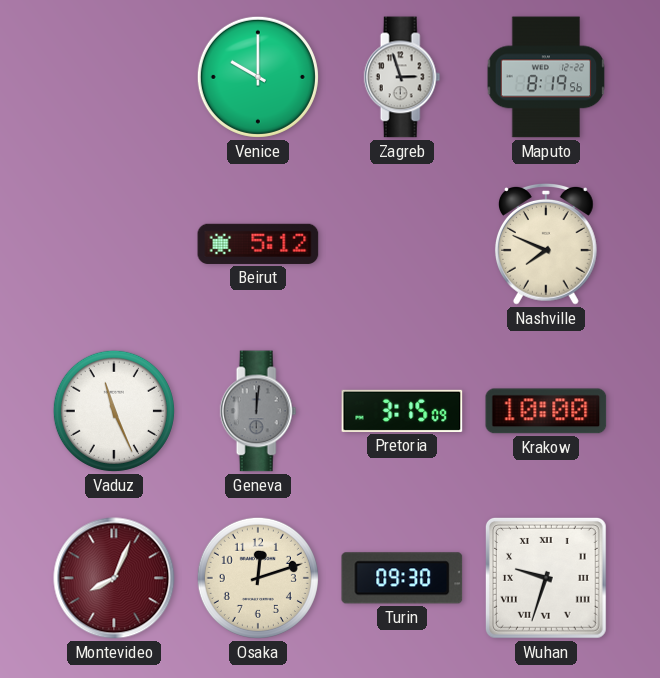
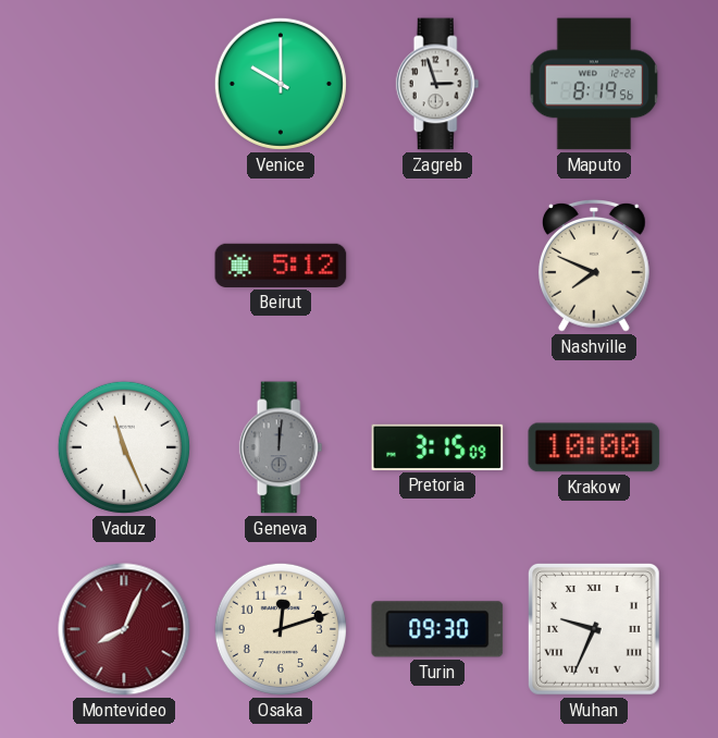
Wuhan: 9:33 -> 9:34 (594, 629)
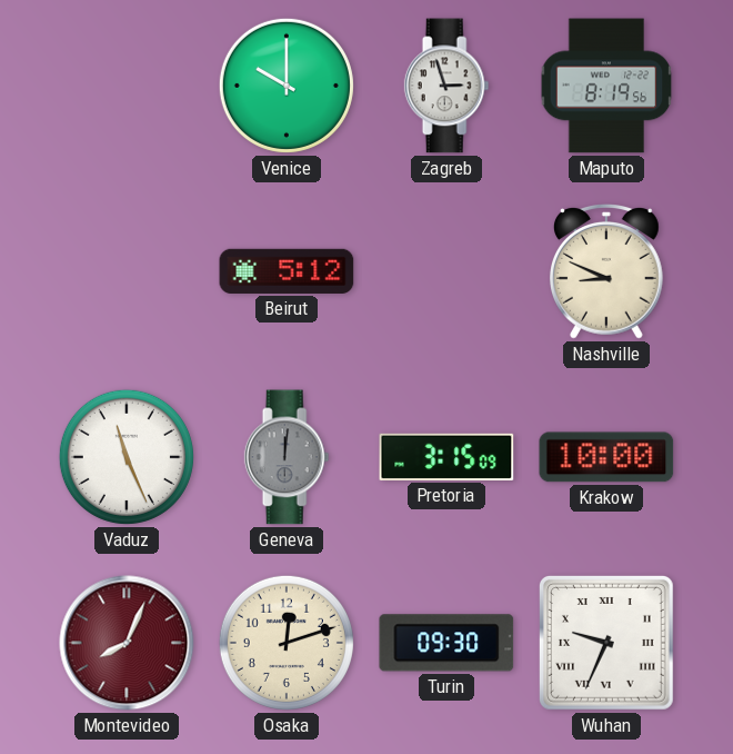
Nashville: 7:49 -> 8:49 (606, 272)
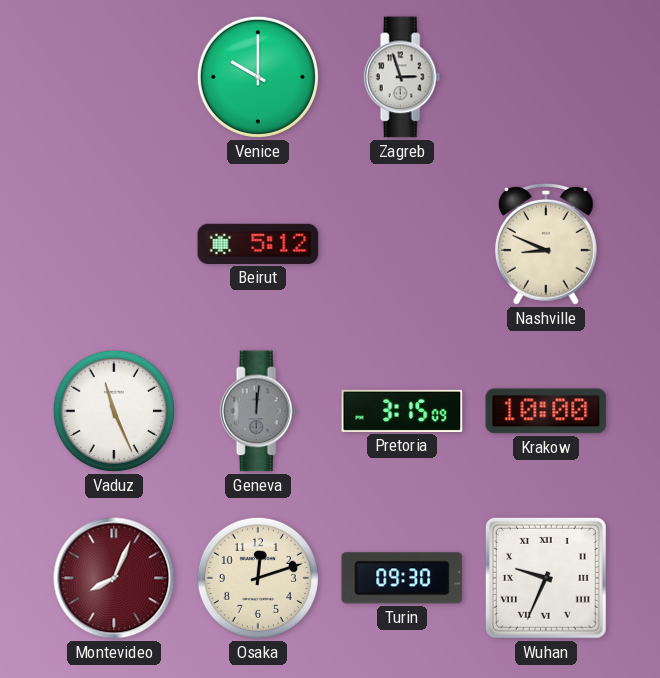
Maputo: 8:19 -> none (606, 86)
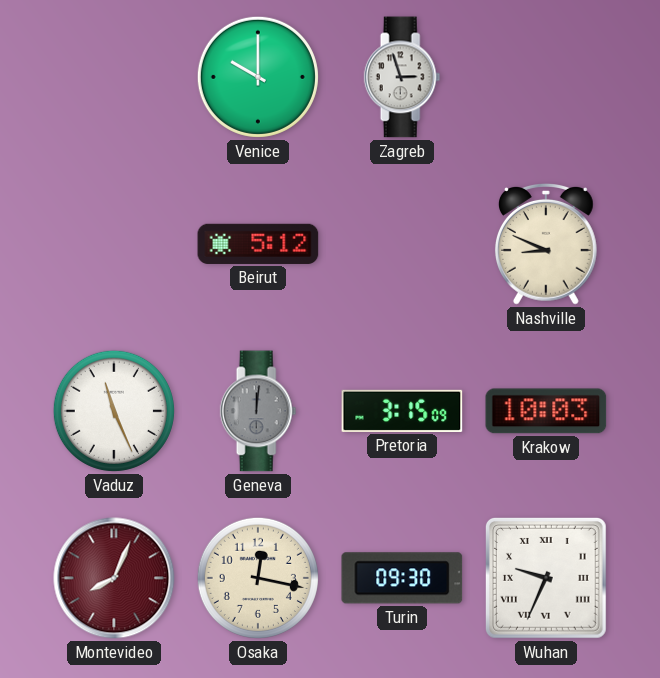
Krakow: 10:00 -> 10:03 (546, 411)
Osaka: 12:12 -> 12:17 (258, 578)
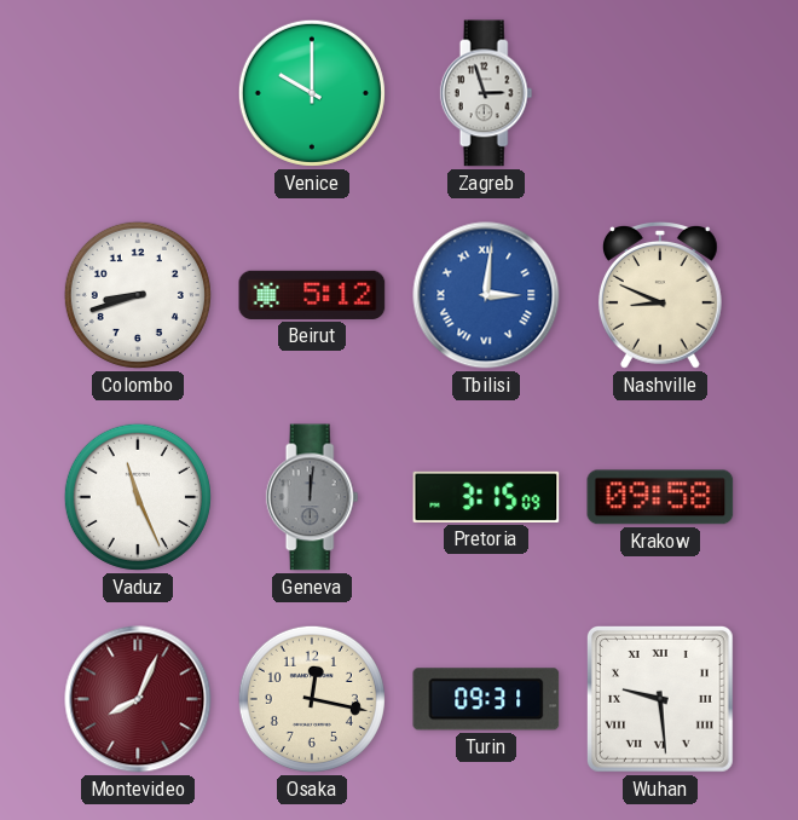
Colombo: none -> 8:42 (138, 295)
Tbilisi: none -> 3:01 (486, 295)
Krakow: 10:03 -> 09:58 (660, 497)
Turin: 09:30 -> 09:31 (486, 699)
Wuhan: 9:34 -> 9:29 (660, 699)
